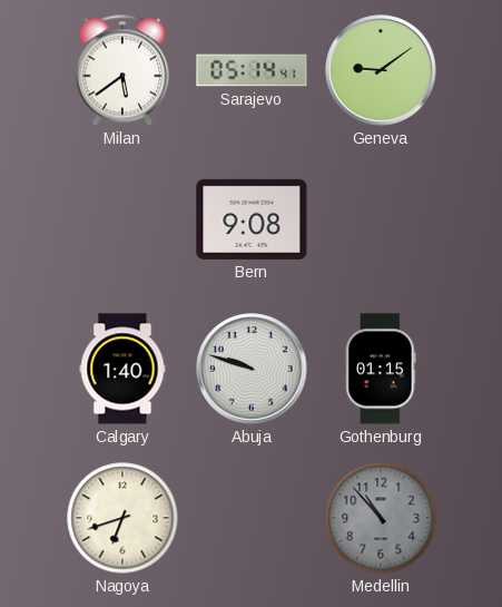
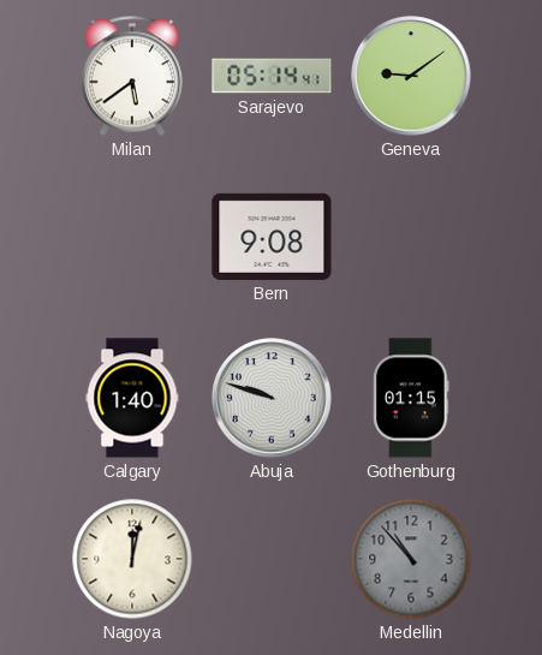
Nagoya: 6:42 -> 12:02 (132, 559)
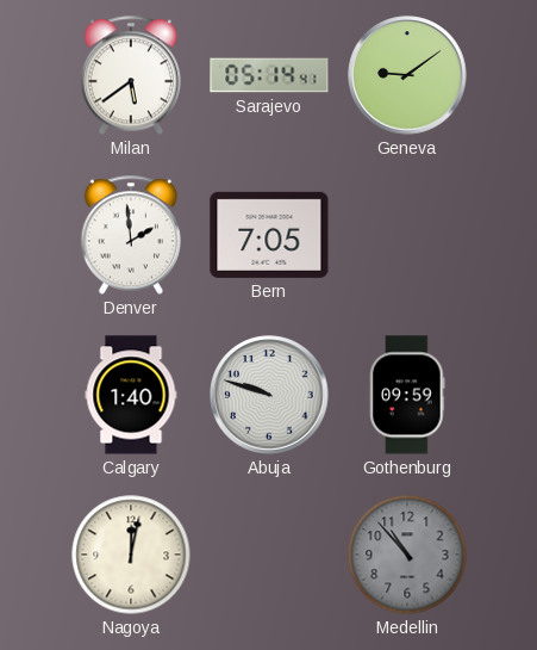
Denver: none -> 1:59 (131, 235)
Bern: 9:08 -> 7:05 (269, 235)
Gothenburg: 01:15 -> 09:59 (407, 395)
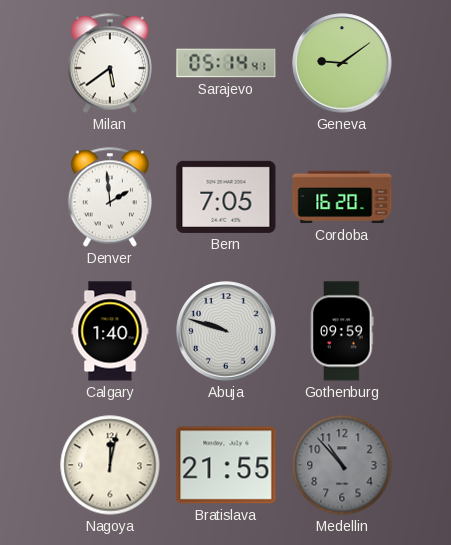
Cordoba: none -> 16:20 (342, 197)
Bratislava: none -> 21:55 (226, 465)
